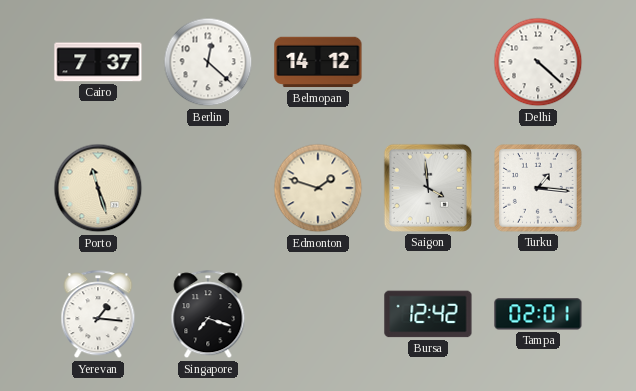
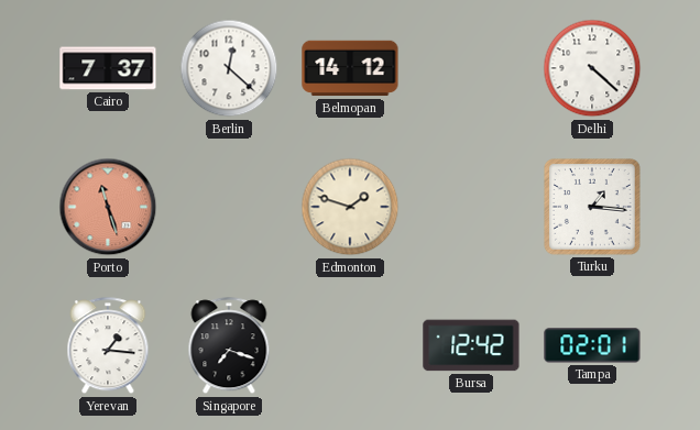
Porto dial: cream -> salmon (108, 207)
Saigon: 3:59 -> none (428, 188)
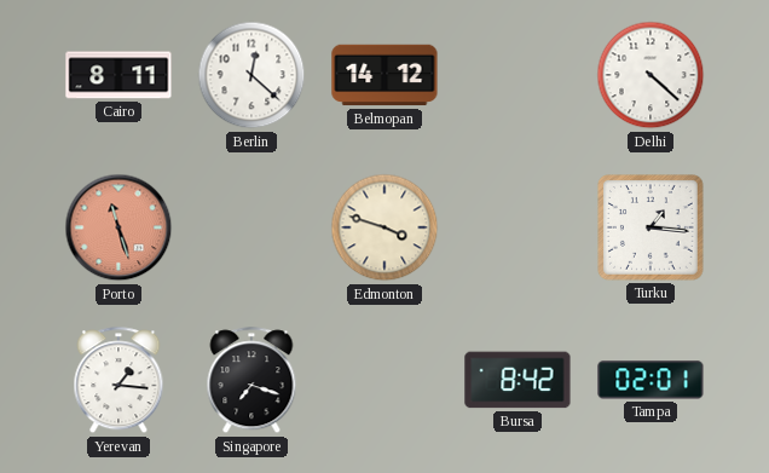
Cairo: 7:37 -> 8:11 (118, 75)
Edmonton: 1:48 -> 3:48 (384, 227)
Bursa: 12:42 -> 8:42 (518, 380)
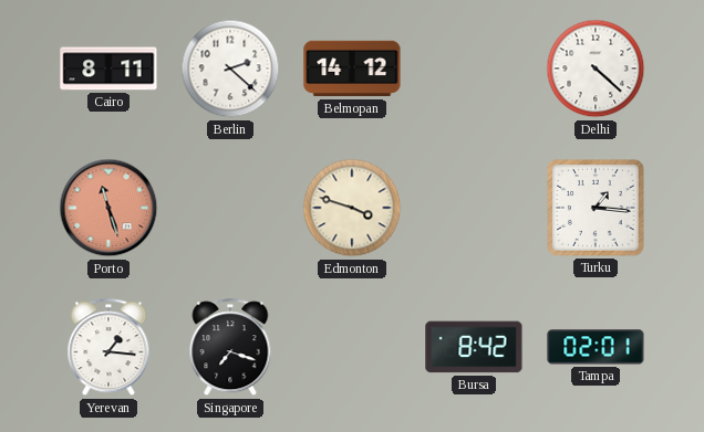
Berlin: 12:22 -> 2:22 (230, 69)
